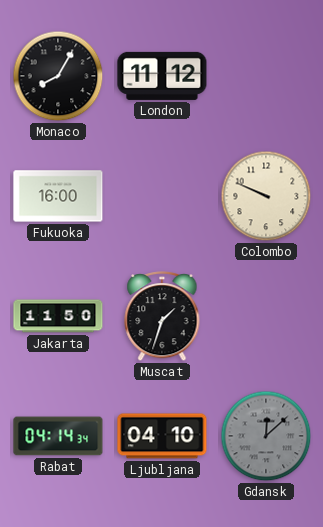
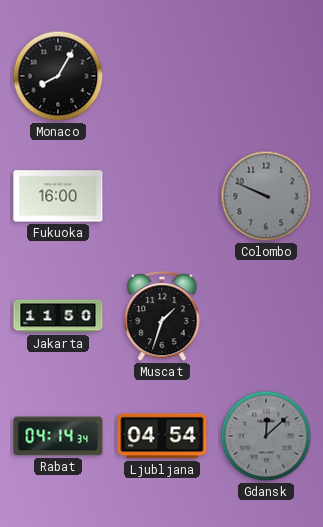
London: 11:12 -> none (162, 76)
Colombo dial: cream -> grey (266, 196)
Ljubljana: 04:10 -> 04:54 (162, 436)
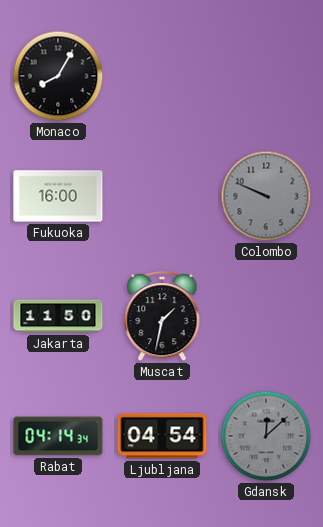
Muscat: 1:33 -> 1:32 (162, 317)
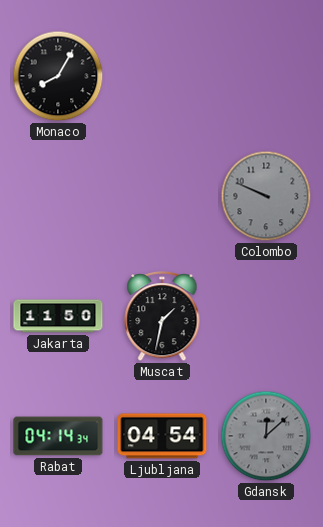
Fukuoka: 16:00 -> none (58, 196)
